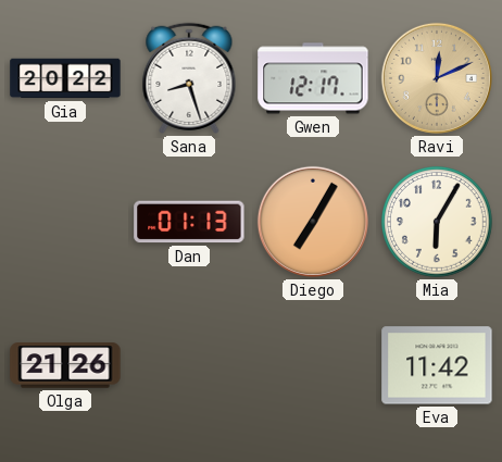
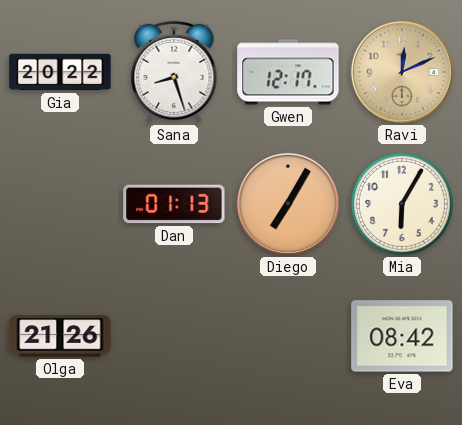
Eva: 11:42 -> 08:42 (402, 336)
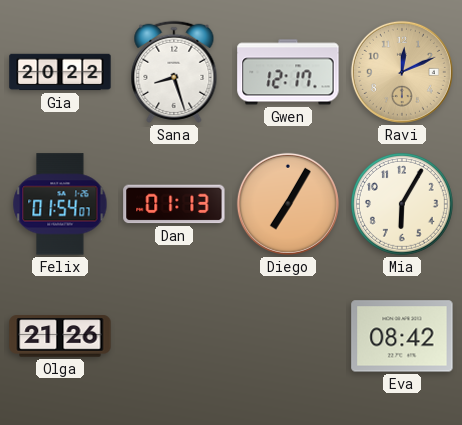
Felix: none -> 01:54 (60, 204)
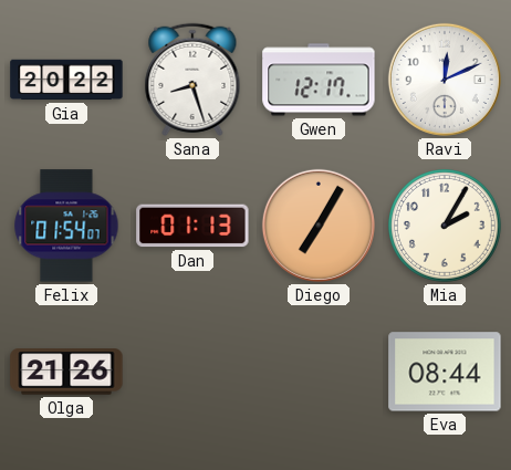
Ravi dial: champagne -> white (445, 80)
Mia: 6:05 -> 2:05 (446, 227)
Eva: 08:42 -> 08:44 (445, 372)
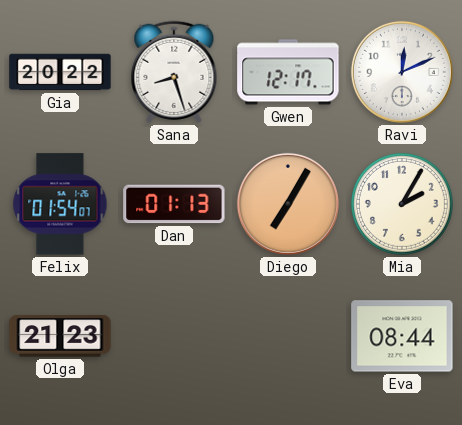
Olga: 21:26 -> 21:23 (60, 336)
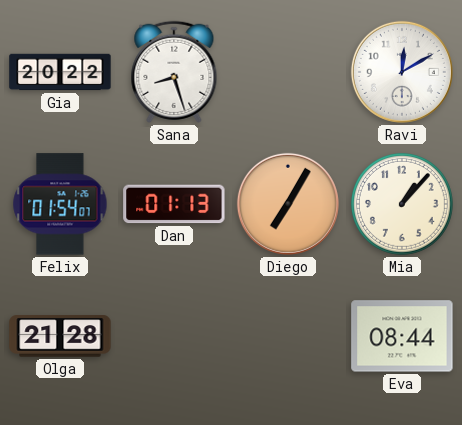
Gwen: 12:17 -> none (288, 72)
Ravi: 12:11 -> 12:10 (402, 72)
Mia: 2:05 -> 1:07 (403, 205)
Olga: 21:23 -> 21:28 (60, 336)
